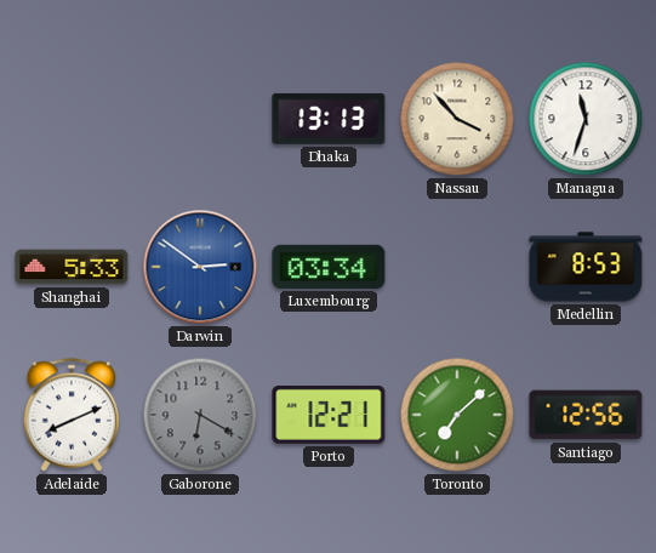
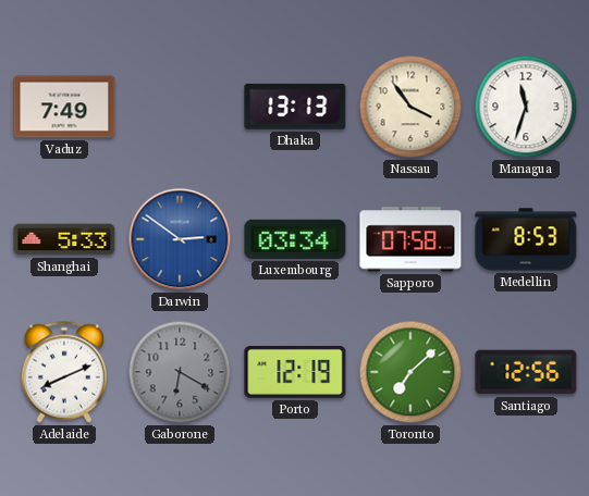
Vaduz: none -> 7:49 (64, 107)
Nassau: 3:53 -> 3:54 (410, 107)
Sapporo: none -> 07:58 (410, 239)
Porto: 12:21 -> 12:19 (295, 372)
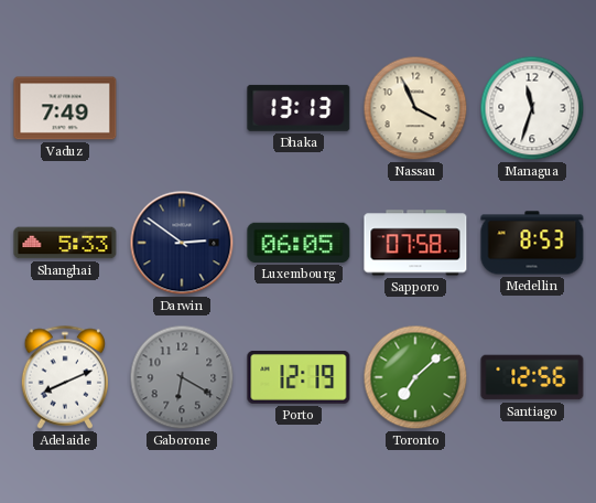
Nassau: 3:54 -> 3:56 (415, 108)
Darwin dial: blue -> navy (182, 243)
Luxembourg: 03:34 -> 06:05 (299, 243)
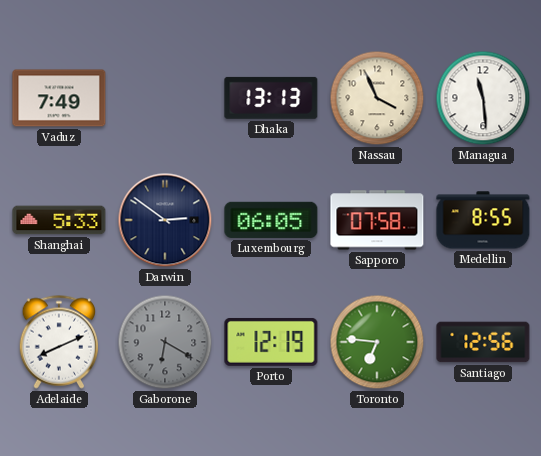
Managua: 11:33 -> 11:29 (483, 98)
Medellin: 8:53 -> 8:55 (483, 220)
Toronto: 7:08 -> 6:46 (377, 342)
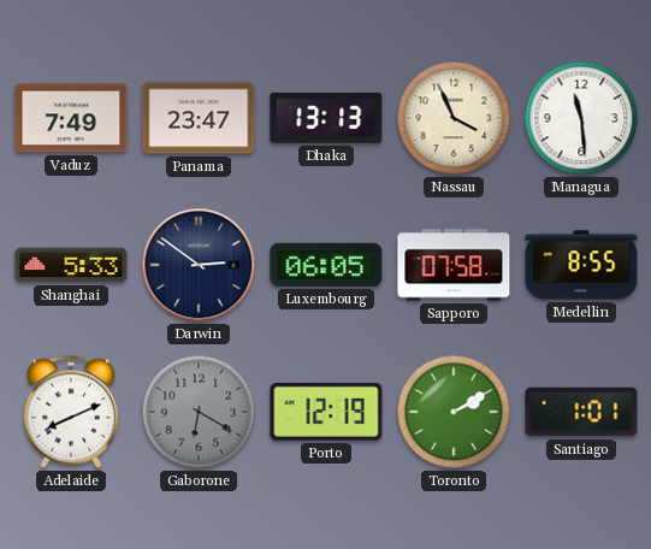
Panama: none -> 23:47 (199, 118)
Toronto: 6:46 -> 2:10 (454, 412)
Santiago: 12:56 -> 1:01 (581, 412)
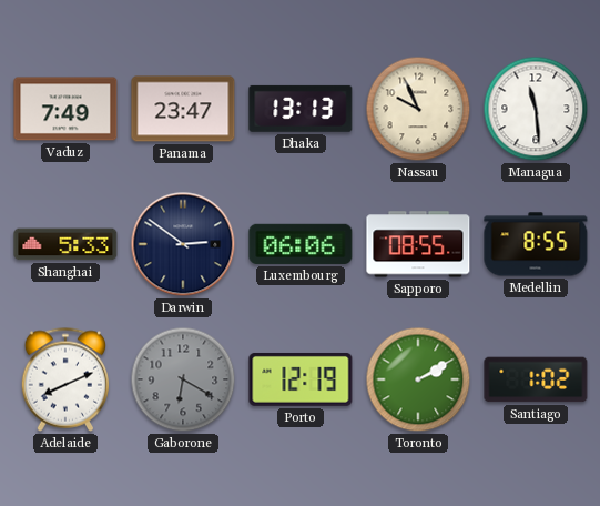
Nassau: 3:56 -> 9:56 (418, 109)
Luxembourg: 06:05 -> 06:06 (301, 244)
Sapporo: 07:58 -> 08:55 (418, 244)
Santiago: 1:01 -> 1:02 (536, 379)
